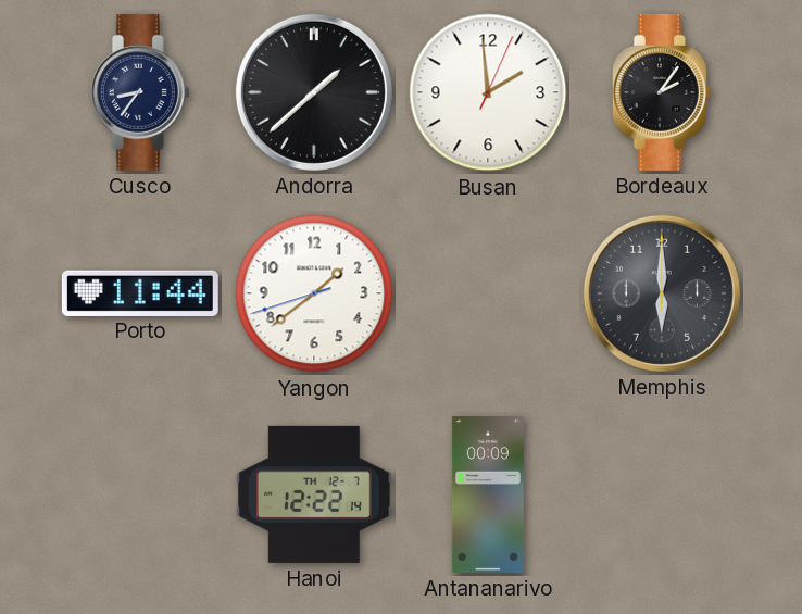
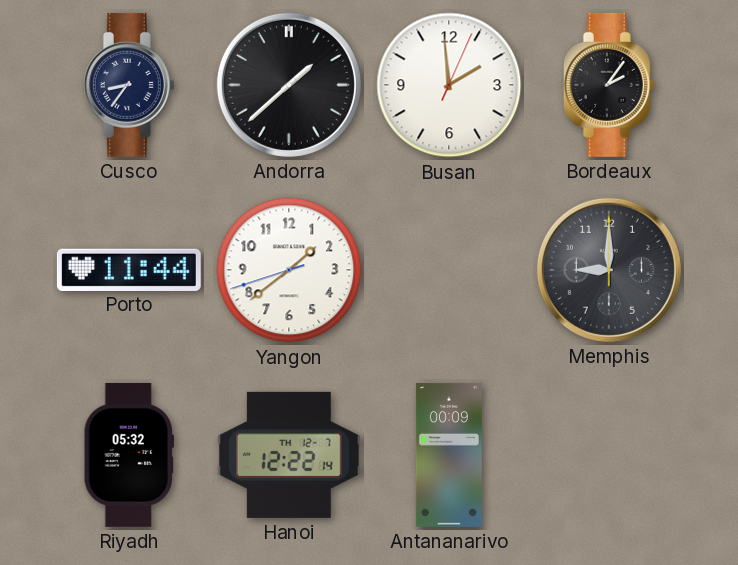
Memphis: 6:00 -> 9:00 (609, 270)
Riyadh: none -> 05:32 (129, 455)
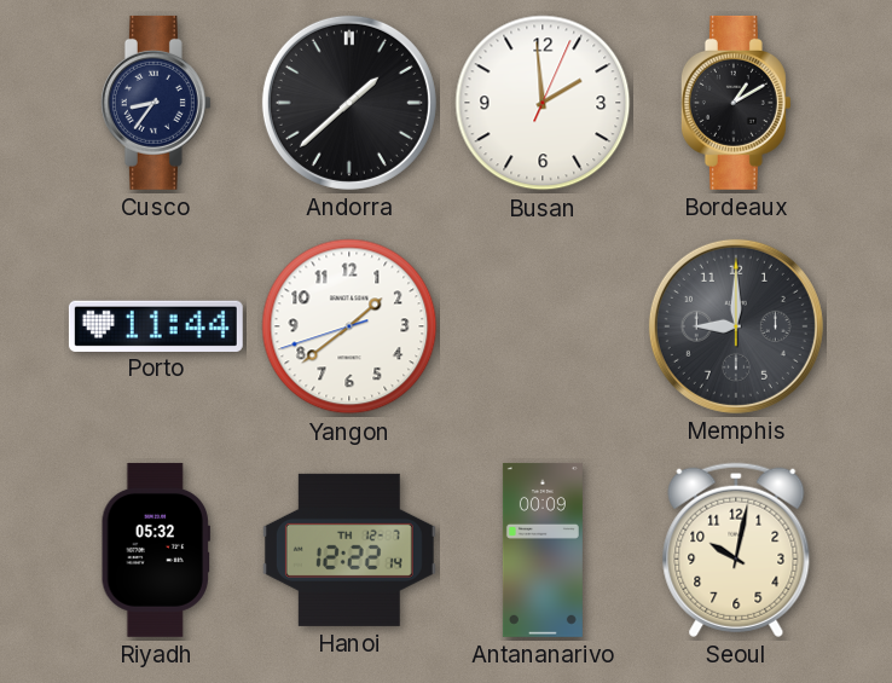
Bordeaux: 2:06 -> 1:10 (736, 103)
Seoul: none -> 10:02 (736, 550)
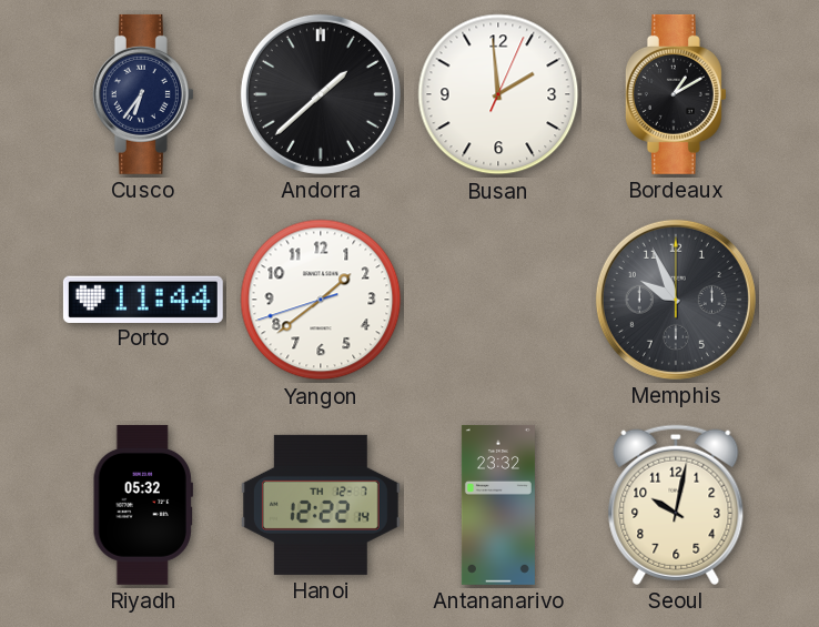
Cusco: 8:36 -> 6:36 (143, 94)
Memphis: 9:00 -> 9:56 (676, 300)
Antananarivo: 00:09 -> 23:32 (498, 505)
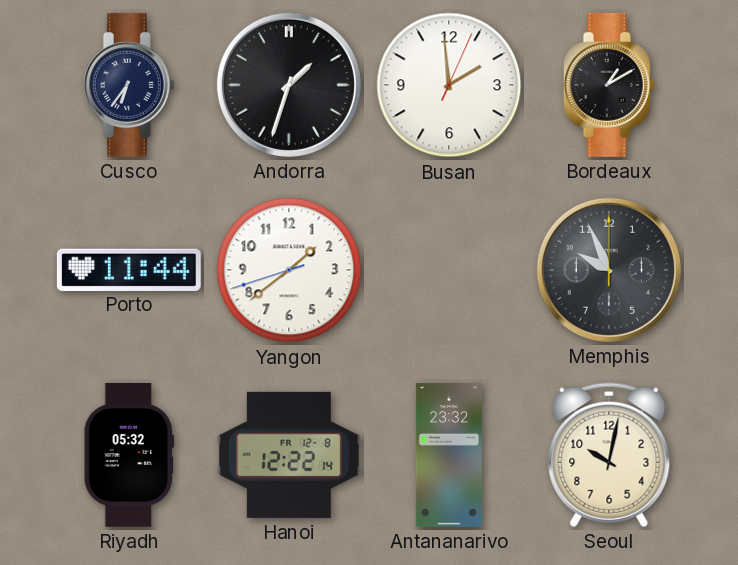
Andorra: 1:38 -> 1:33 (289, 85)
Hanoi date: TH 12-7 -> FR 12-8 (289, 455)
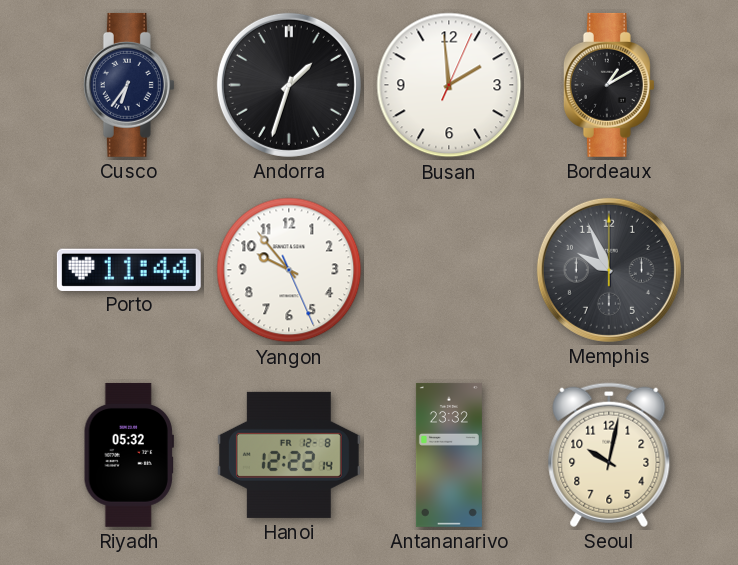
Yangon: 1:38 -> 9:53 (289, 270)
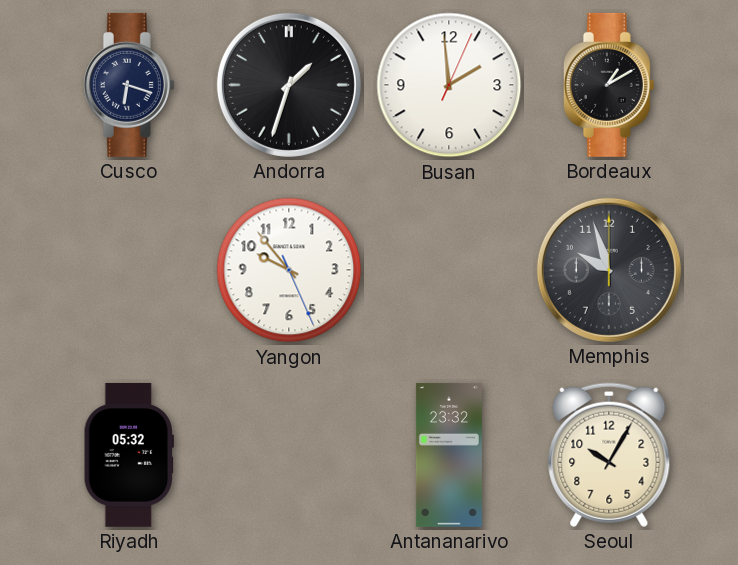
Cusco: 6:36 -> 6:18 (129, 85)
Porto: 11:44 -> none (129, 269)
Memphis: 9:56 -> 9:57 (609, 270)
Hanoi: 12:22 -> none (289, 455)
Seoul: 10:02 -> 10:05 (609, 455)
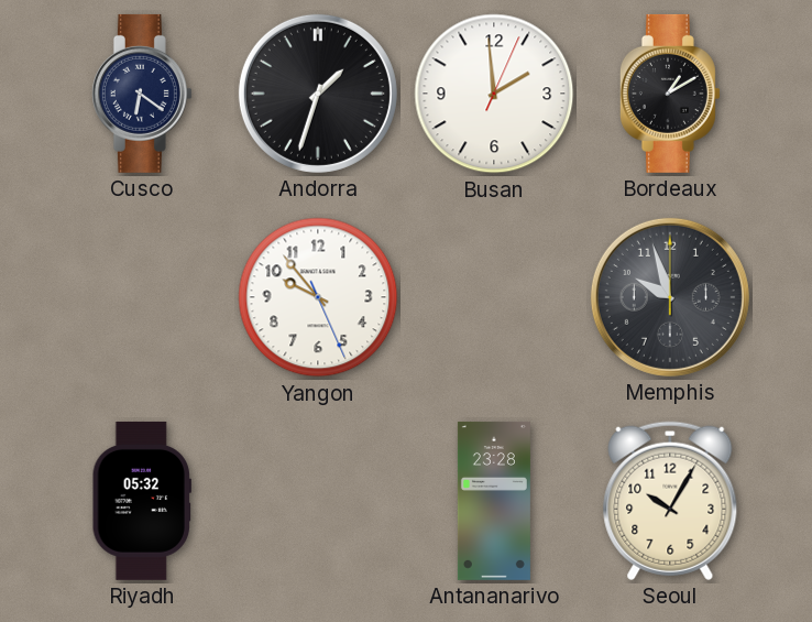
Cusco: 6:18 -> 6:21 (142, 94)
Antananarivo: 23:32 -> 23:28 (494, 501)
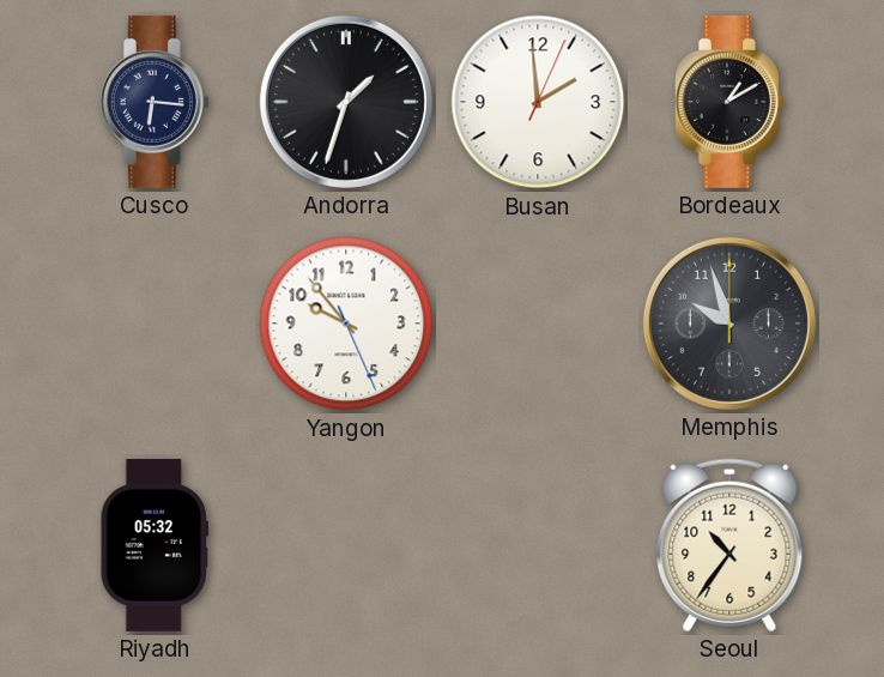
Cusco: 6:21 -> 6:16 (155, 102)
Antananarivo: 23:28 -> none (494, 501)
Seoul: 10:05 -> 10:36 (729, 545)
